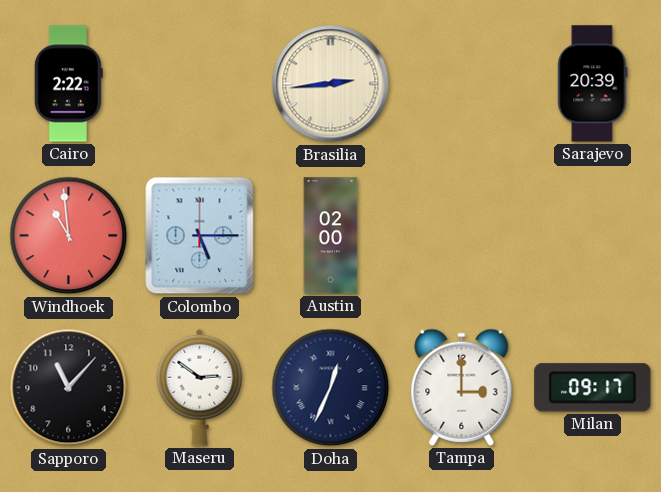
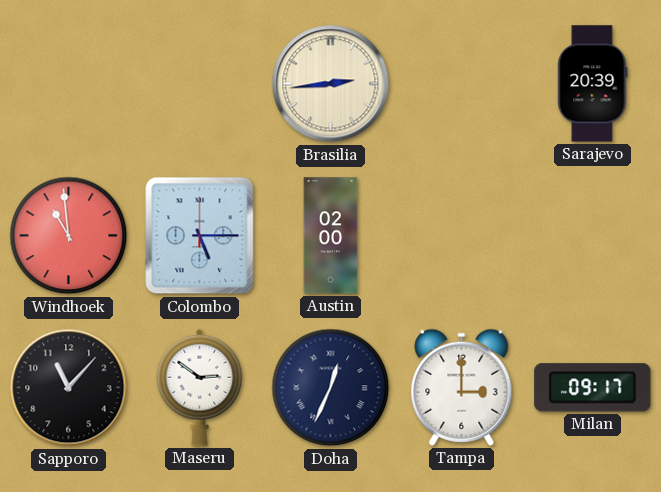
Cairo: 2:22 -> none (68, 84)
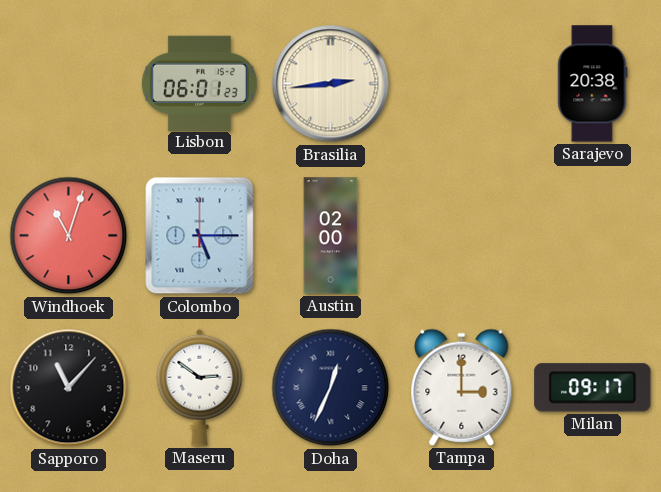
Lisbon: none -> 06:01 (199, 83)
Sarajevo: 20:39 -> 20:38 (593, 84)
Windhoek: 10:59 -> 11:03 (69, 236)
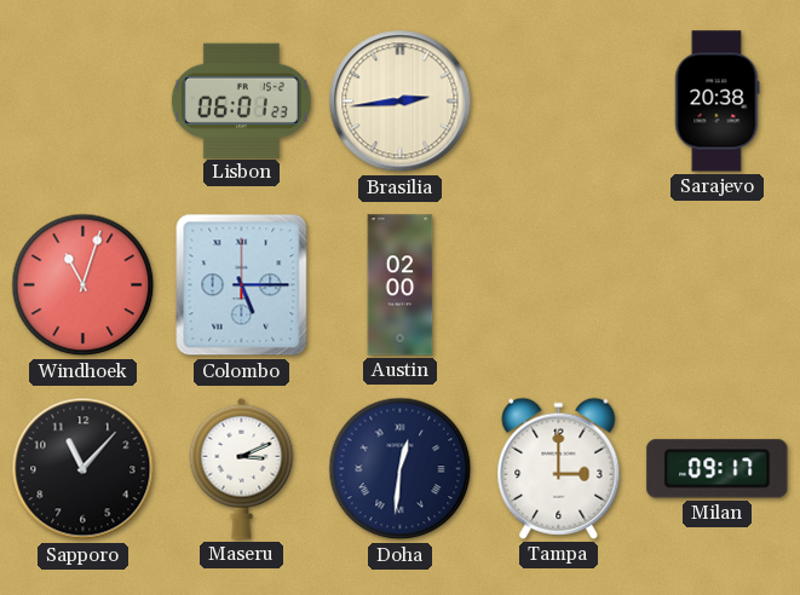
Maseru: 2:51 -> 3:11 (242, 468)
Doha: 12:34 -> 12:31 (401, 469)
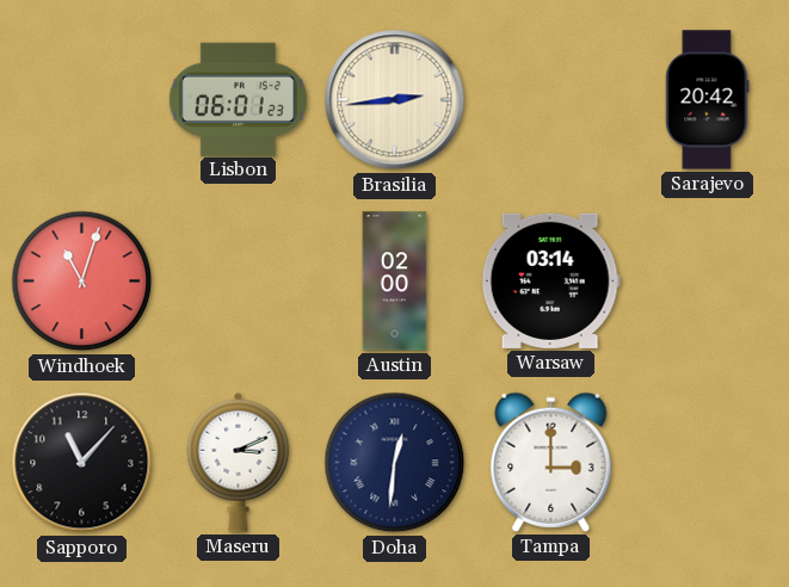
Sarajevo: 20:38 -> 20:42 (708, 100)
Colombo: 5:15 -> none (242, 285)
Warsaw: none -> 03:14 (550, 280)
Milan: 09:17 -> none (718, 469)
